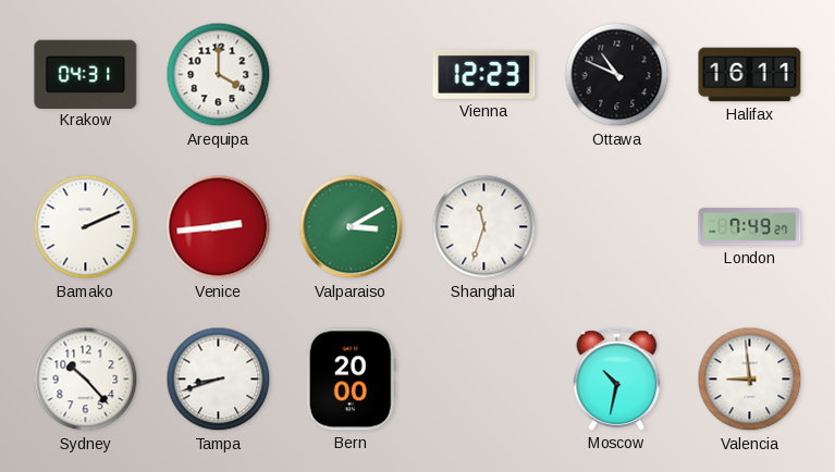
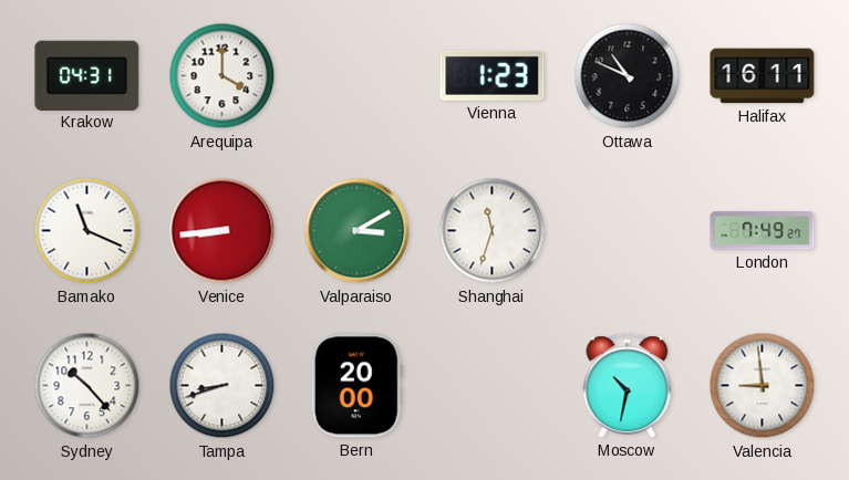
Vienna: 12:23 -> 1:23 (493, 75)
Bamako: 2:11 -> 11:19 (87, 231)
Venice: 2:44 -> 8:44 (222, 231)
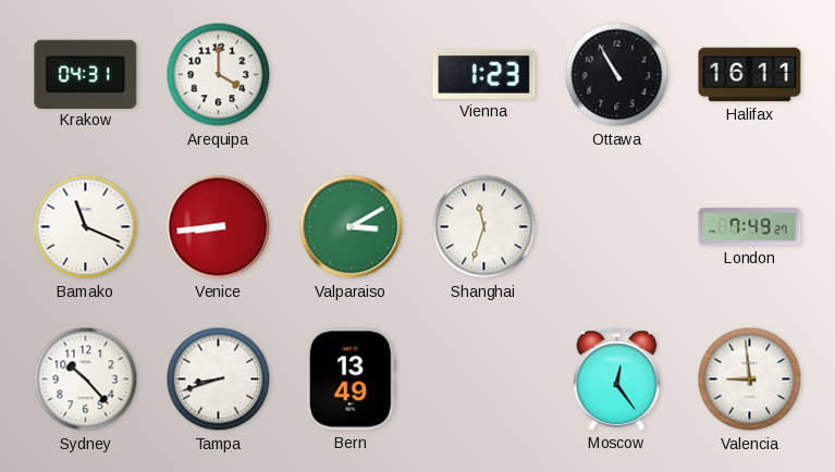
Ottawa: 10:49 -> 10:55 (617, 75)
Bern: 20:00 -> 13:49 (351, 380)
Moscow: 10:32 -> 12:24 (617, 380)
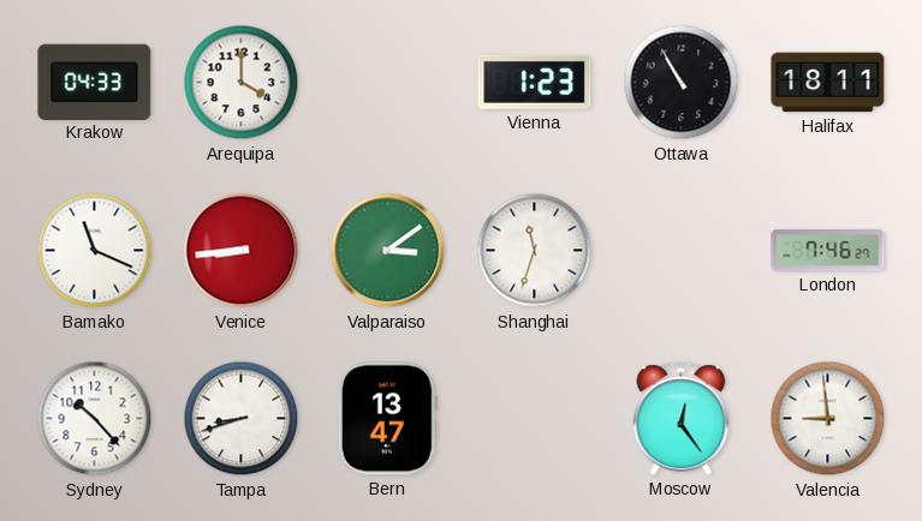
Krakow: 04:31 -> 04:33 (95, 82)
Halifax: 16:11 -> 18:11 (828, 83)
Valparaiso: 3:10 -> 3:09 (388, 251)
London: 7:49 -> 7:46 (828, 251)
Bern: 13:49 -> 13:47 (387, 419)
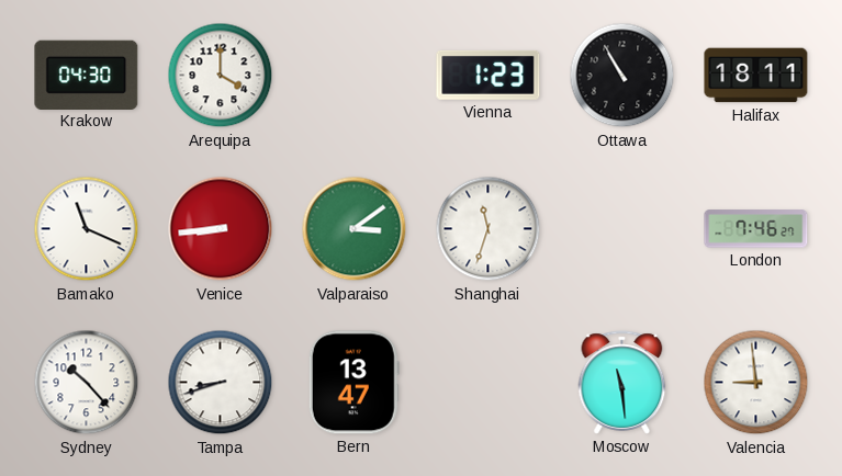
Krakow: 04:33 -> 04:30 (87, 75)
Moscow: 12:24 -> 11:29 (622, 383)
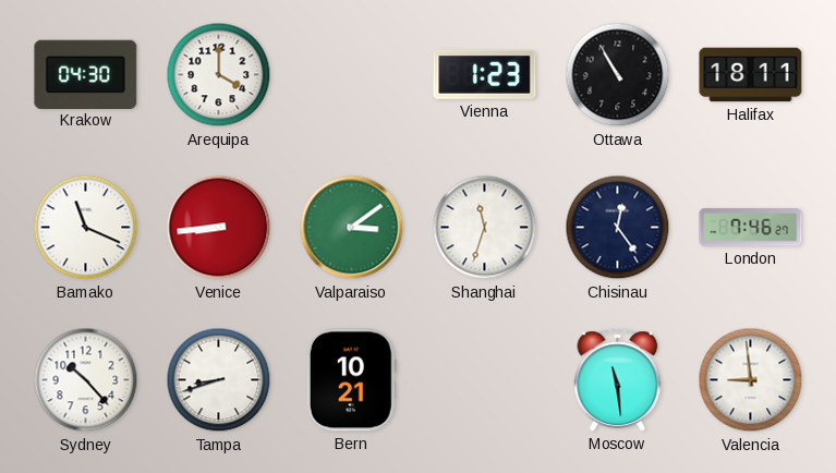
Chisinau: none -> 12:24 (618, 228)
Bern: 13:47 -> 10:21 (351, 380)
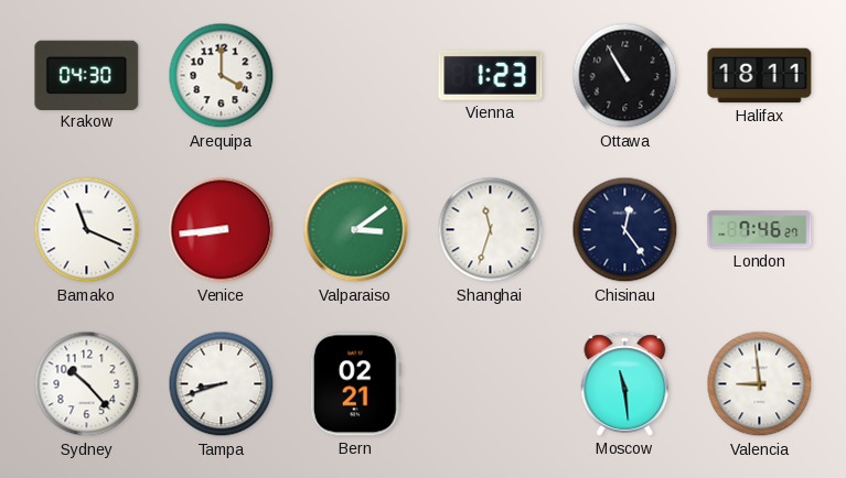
Bern: 10:21 -> 02:21 (355, 384)
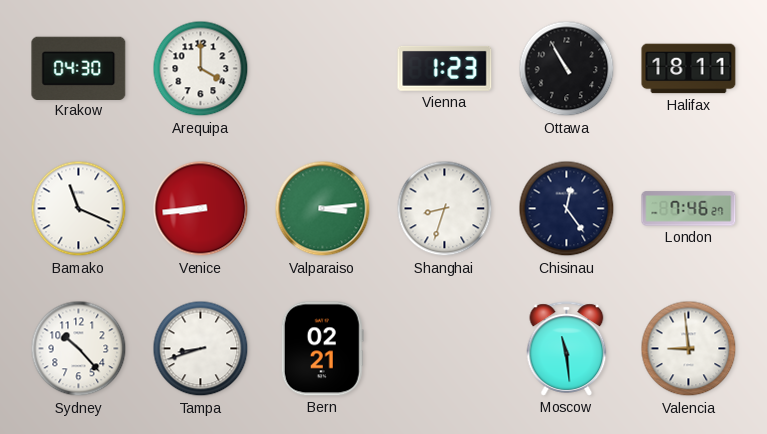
Valparaiso: 3:09 -> 3:14 (323, 209)
Shanghai: 11:33 -> 8:33 (445, 209)
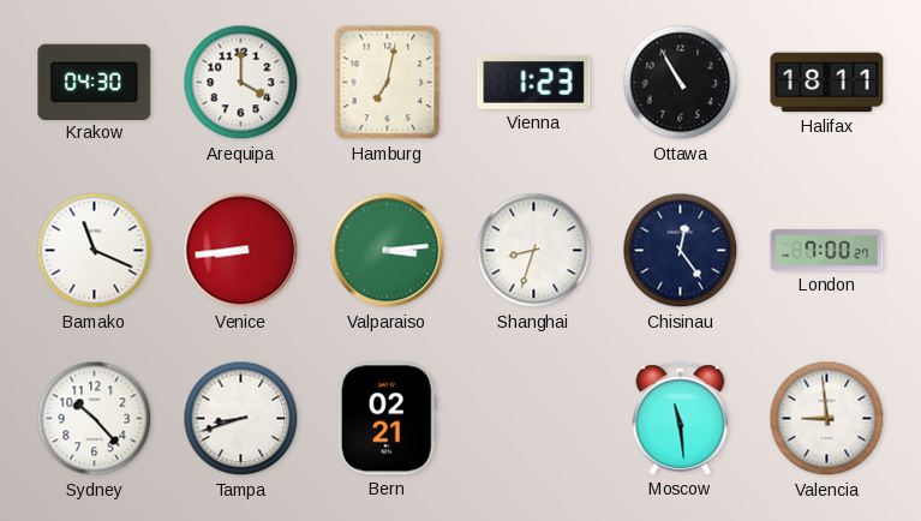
Hamburg: none -> 7:02 (388, 83)
London: 7:46 -> 7:00 (827, 251)
